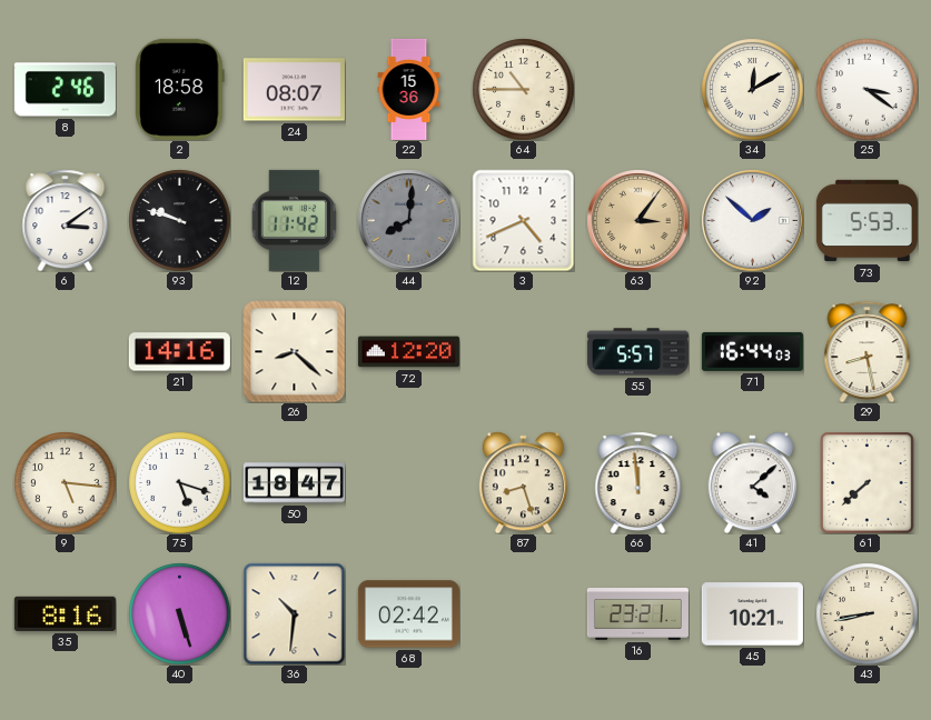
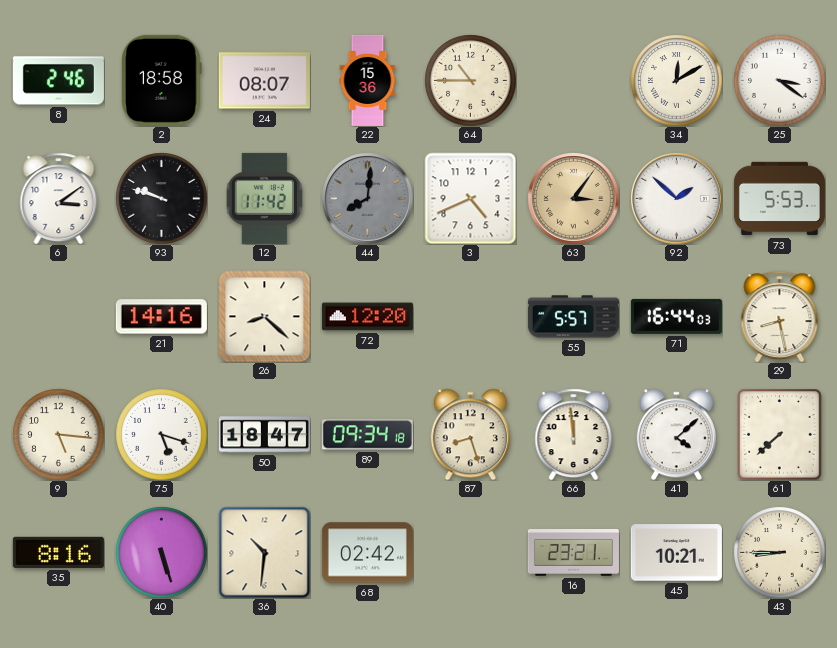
89: none -> 09:34 (367, 435)
43: 8:43 -> 8:45 (779, 552)
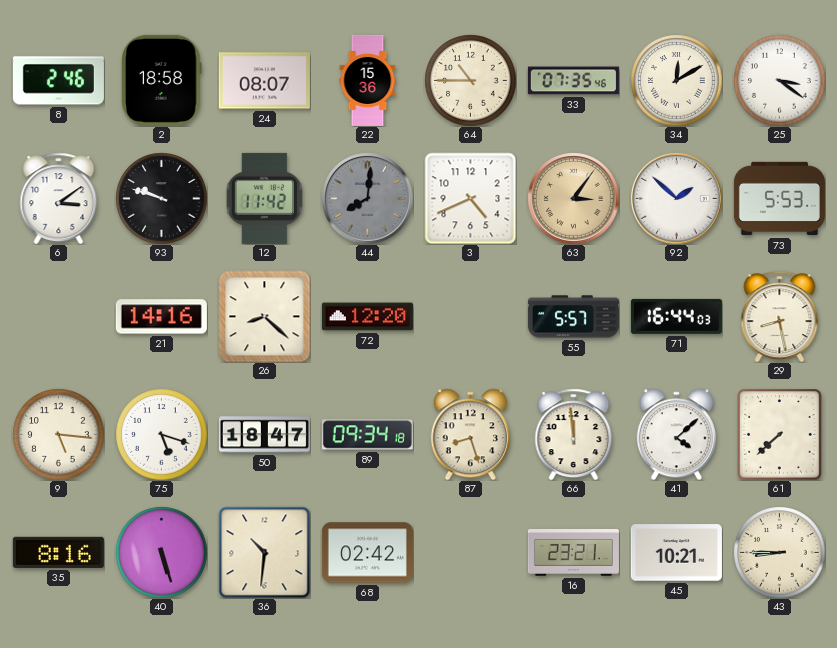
33: none -> 07:35 (573, 81)
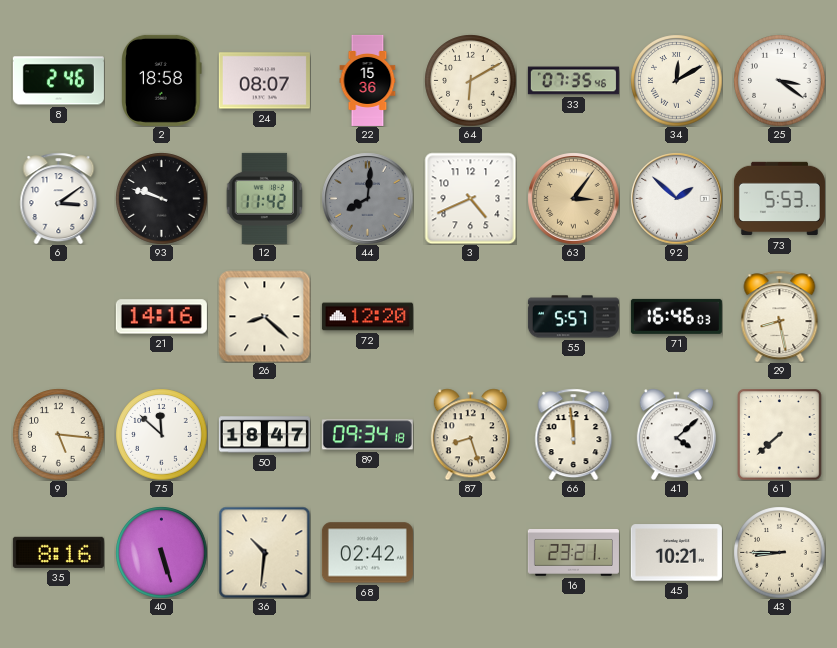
64: 10:45 -> 6:10 (470, 80)
71: 16:44 -> 16:46 (676, 316)
75: 5:18 -> 11:52 (161, 434)
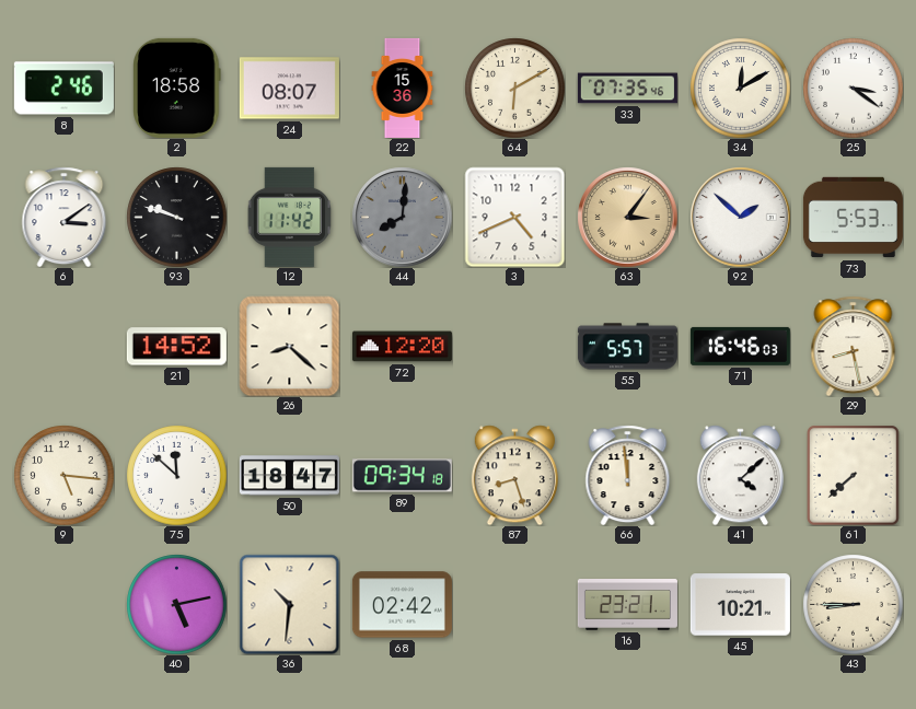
21: 14:16 -> 14:52 (176, 347)
35: 8:16 -> none (58, 552)
40: 5:27 -> 5:13 (176, 604)
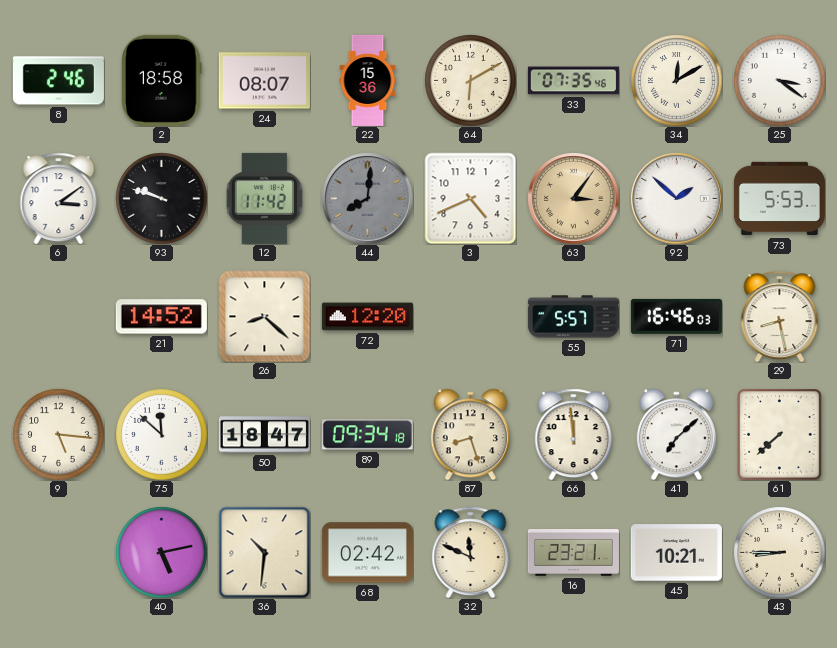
41: 4:08 -> 7:08 (676, 434)
32: none -> 11:49 (471, 552)
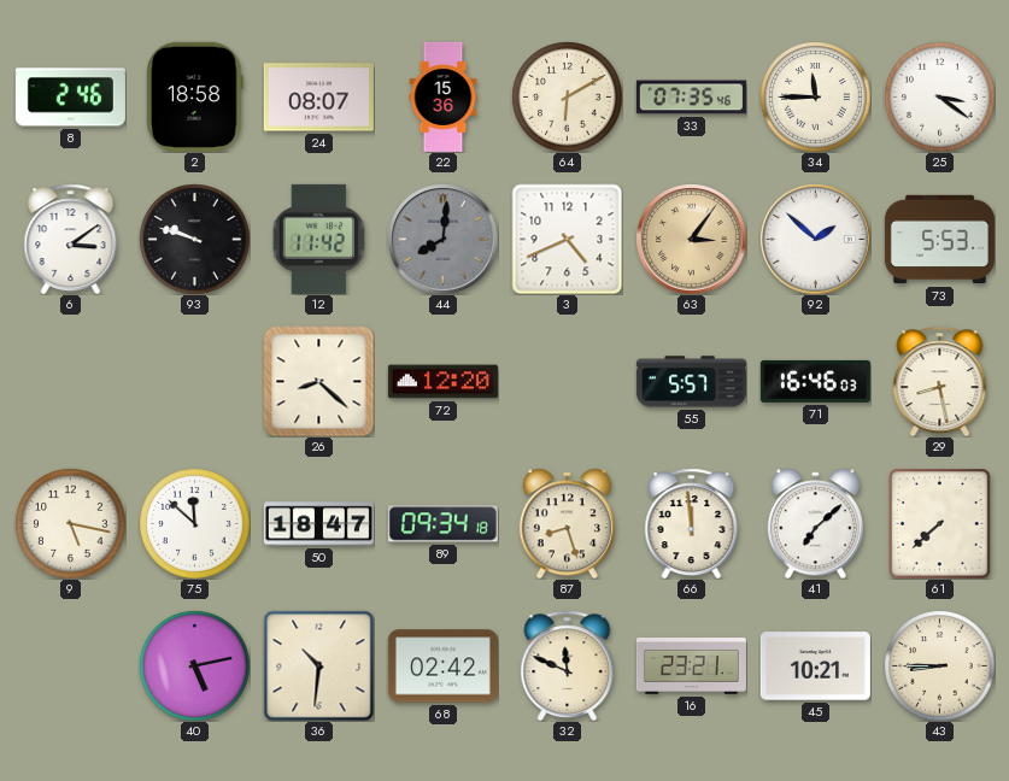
34: 12:10 -> 11:45 (815, 96)
21: 14:52 -> none (161, 317)
9: 5:16 -> 5:17 (70, 523)
